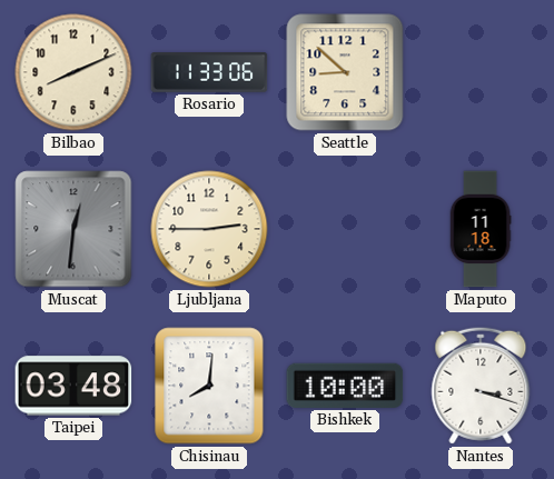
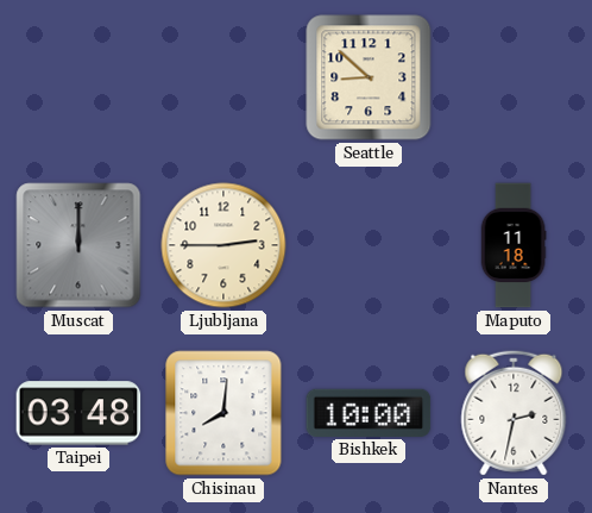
Bilbao: 8:11 -> none (73, 72)
Rosario: 11:33 -> none (209, 72)
Muscat: 12:31 -> 12:00 (78, 245)
Nantes: 3:18 -> 2:32 (514, 413)
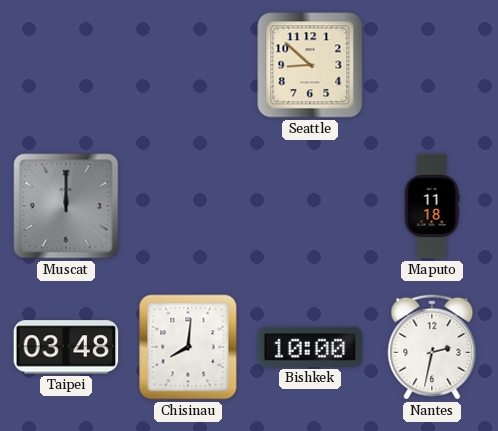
Ljubljana: 2:45 -> none (223, 245)
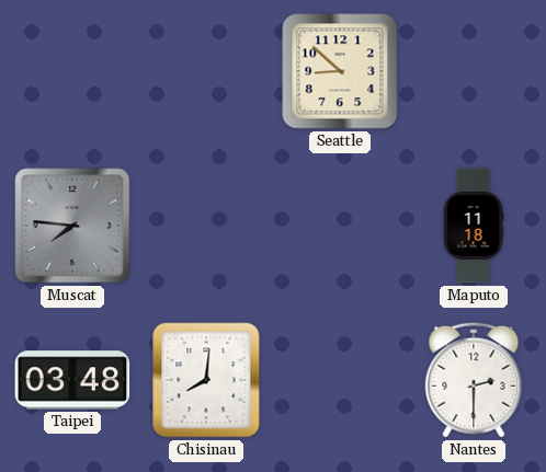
Muscat: 12:00 -> 7:46 (72, 226)
Bishkek: 10:00 -> none (310, 347)
Nantes: 2:32 -> 2:30 (474, 380)
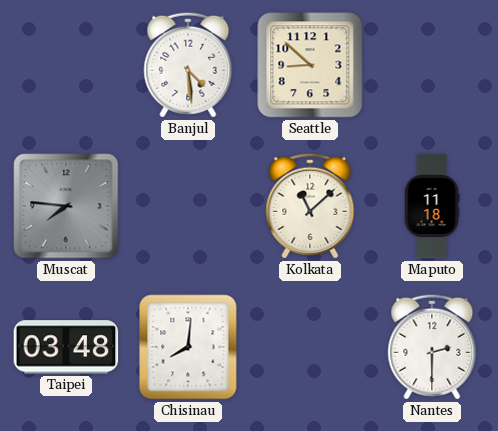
Banjul: none -> 4:29 (188, 65)
Kolkata: none -> 11:08 (310, 206)
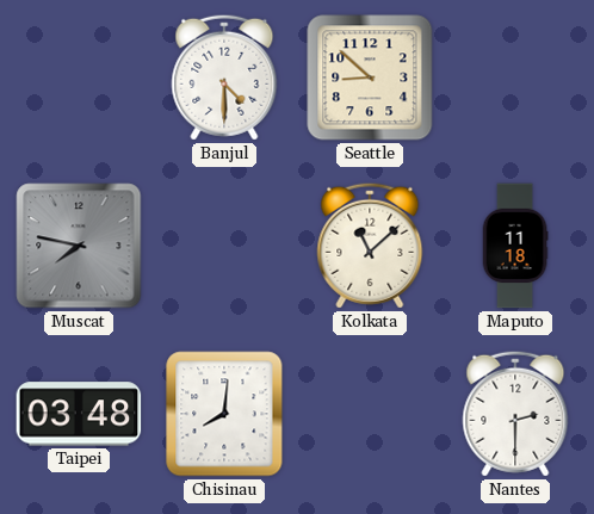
Banjul: 4:29 -> 4:30 (224, 78)
Muscat: 7:46 -> 7:47 (79, 246)
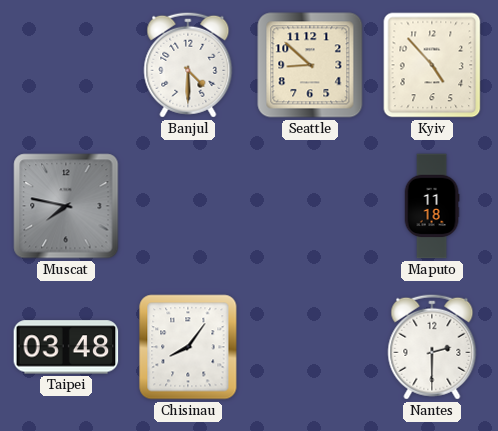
Kyiv: none -> 4:53 (432, 65)
Kolkata: 11:08 -> none (370, 246)
Chisinau: 8:01 -> 8:06 (188, 347)
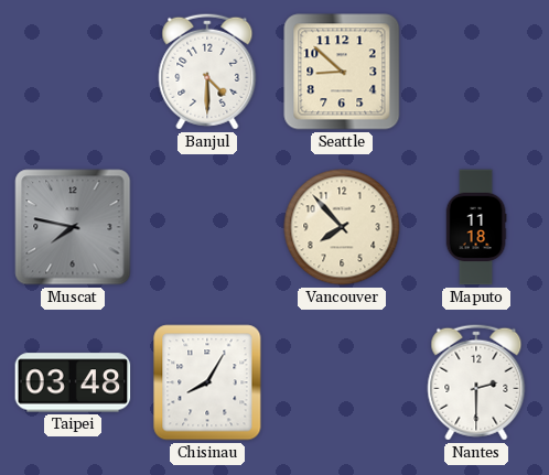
Kyiv: 4:53 -> none (432, 65)
Vancouver: none -> 7:53 (342, 227)
Chisinau: 8:06 -> 8:05 (207, 382)
